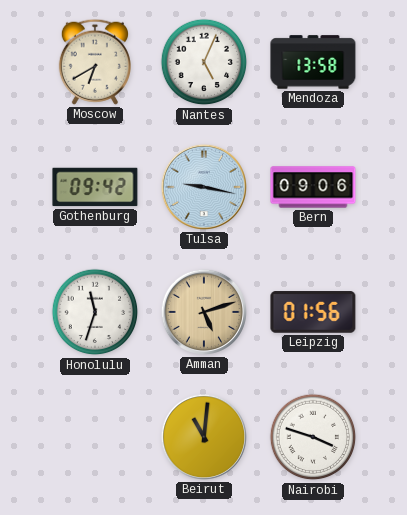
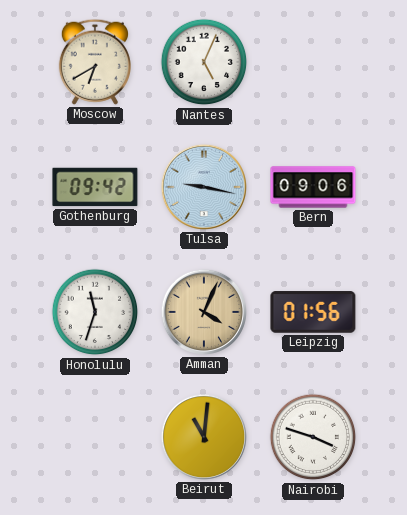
Mendoza: 13:58 -> none (313, 62)
Amman: 5:12 -> 4:04 (204, 312)
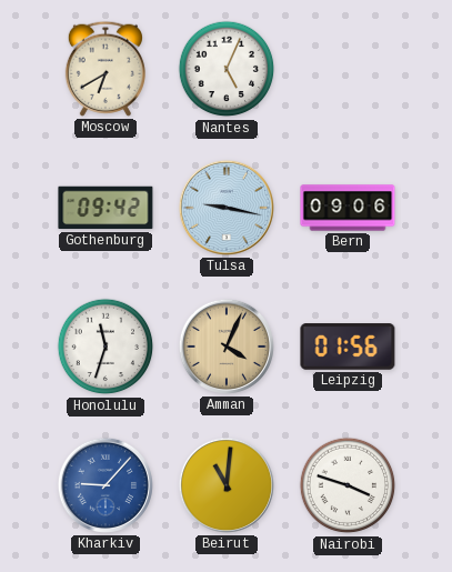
Kharkiv: none -> 9:07 (106, 485)
